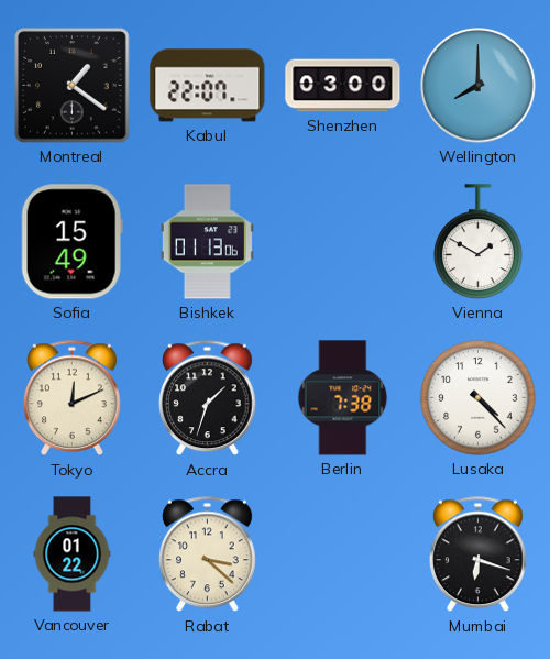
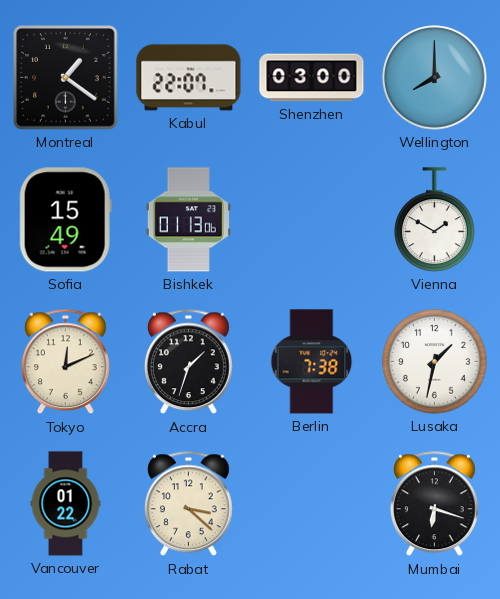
Lusaka: 4:23 -> 1:32 (435, 362)
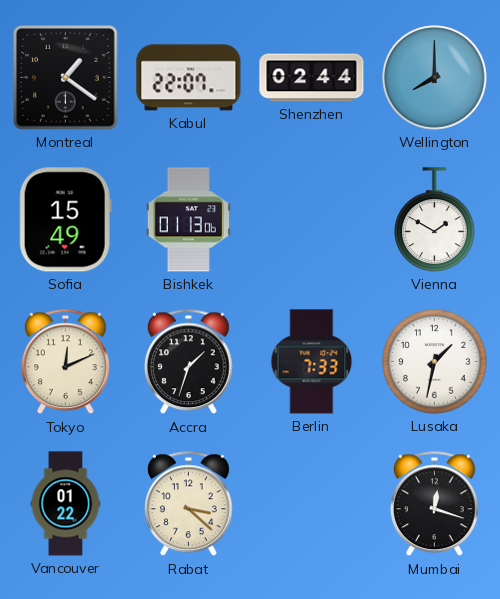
Shenzhen: 03:00 -> 02:44 (312, 78)
Berlin: 7:38 -> 7:33 (312, 362)
Mumbai: 6:18 -> 12:18 (435, 504)
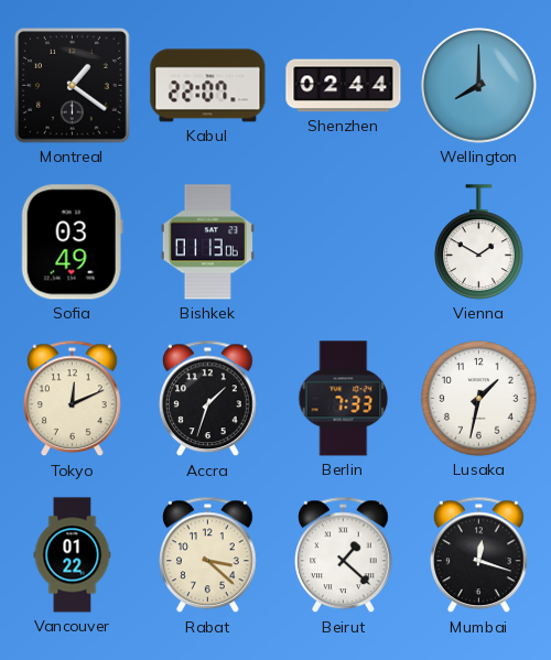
Sofia: 15:49 -> 03:49 (72, 242)
Beirut: none -> 1:22 (344, 555)
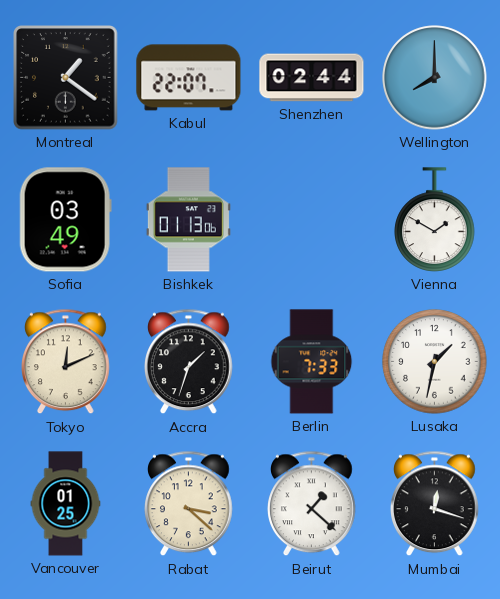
Vancouver: 01:22 -> 01:25 (66, 504)
